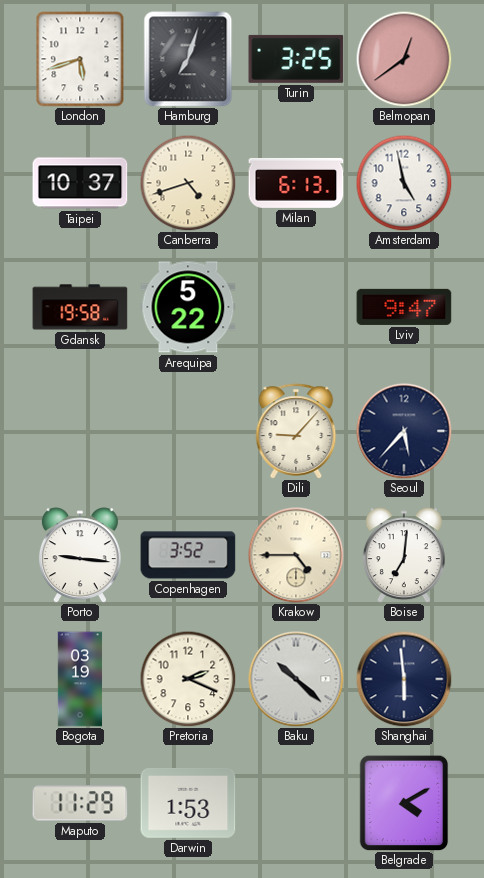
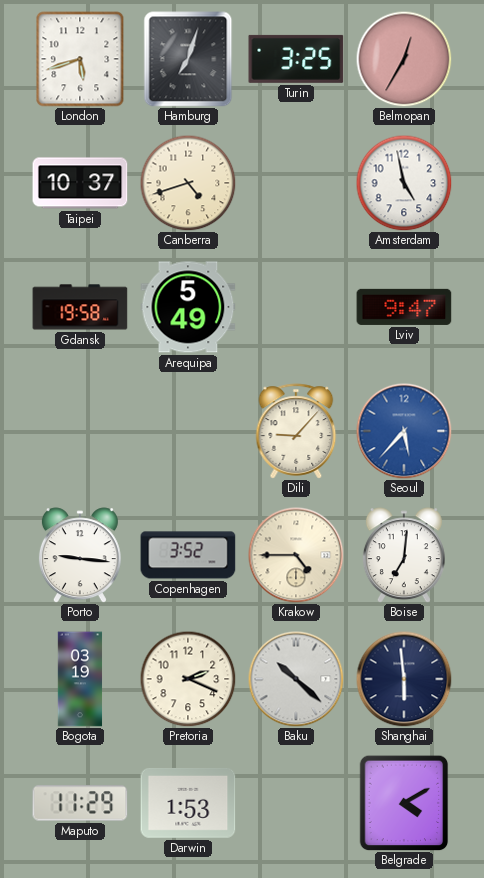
Belmopan: 12:39 -> 12:35 (404, 59)
Milan: 6:13 -> none (296, 183)
Arequipa: 5:22 -> 5:49 (188, 307)
Seoul dial: navy -> blue (404, 431)
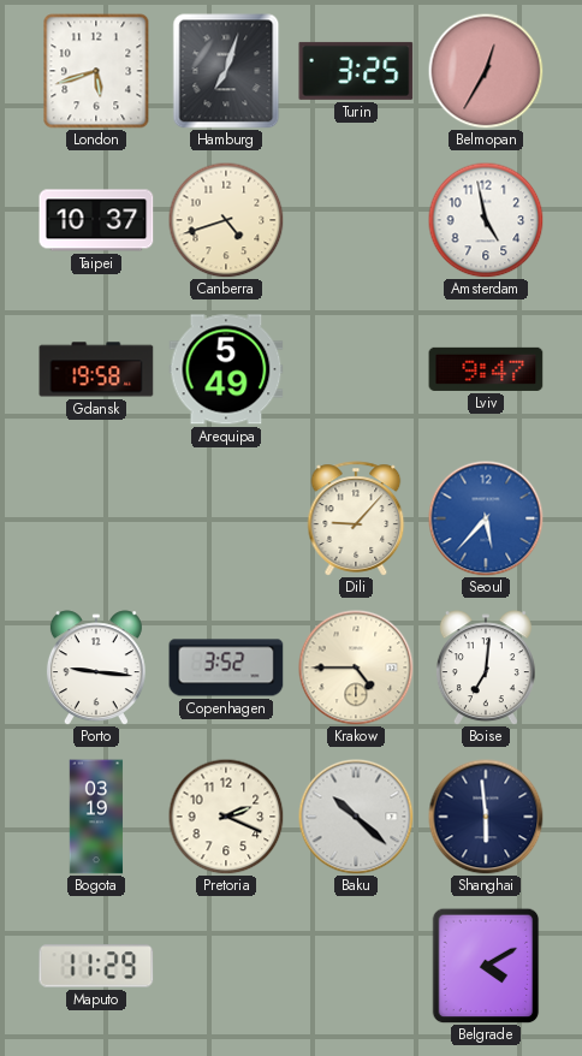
Darwin: 1:53 -> none (188, 803)
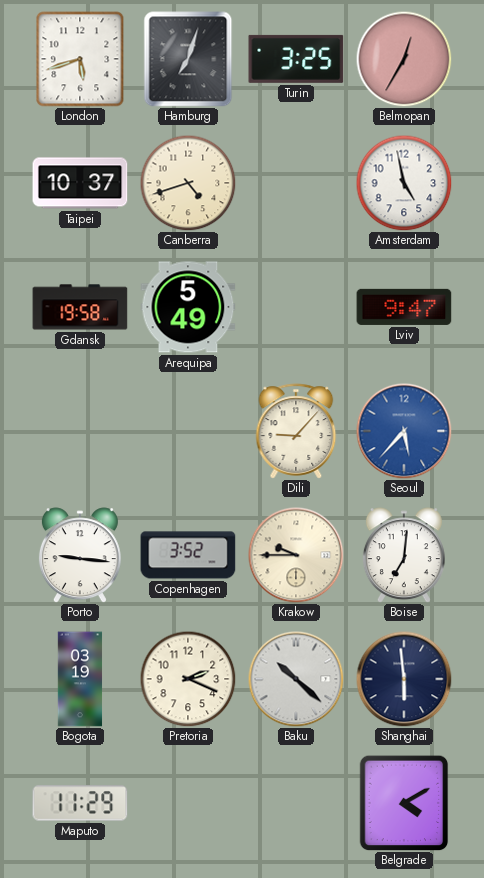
Krakow: 4:45 -> 9:45 (296, 555)
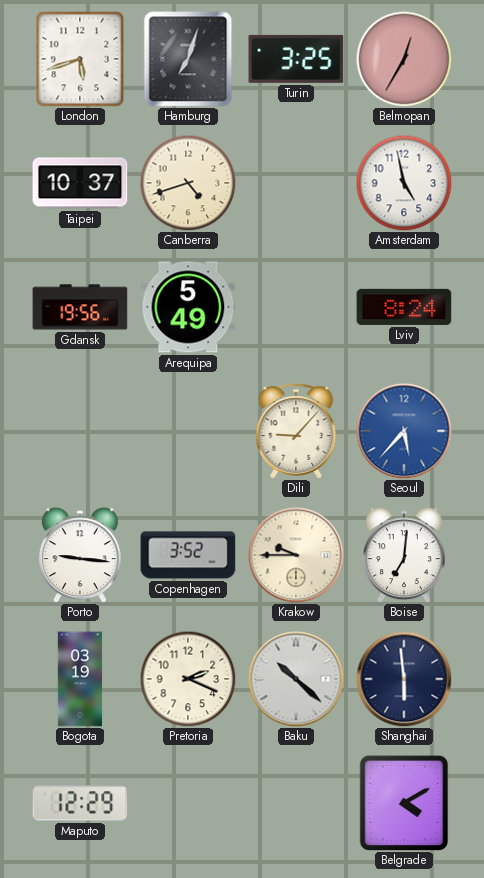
Gdansk: 19:58 -> 19:56 (80, 307)
Lviv: 9:47 -> 8:24 (404, 307)
Maputo: 11:29 -> 12:29 (80, 803)
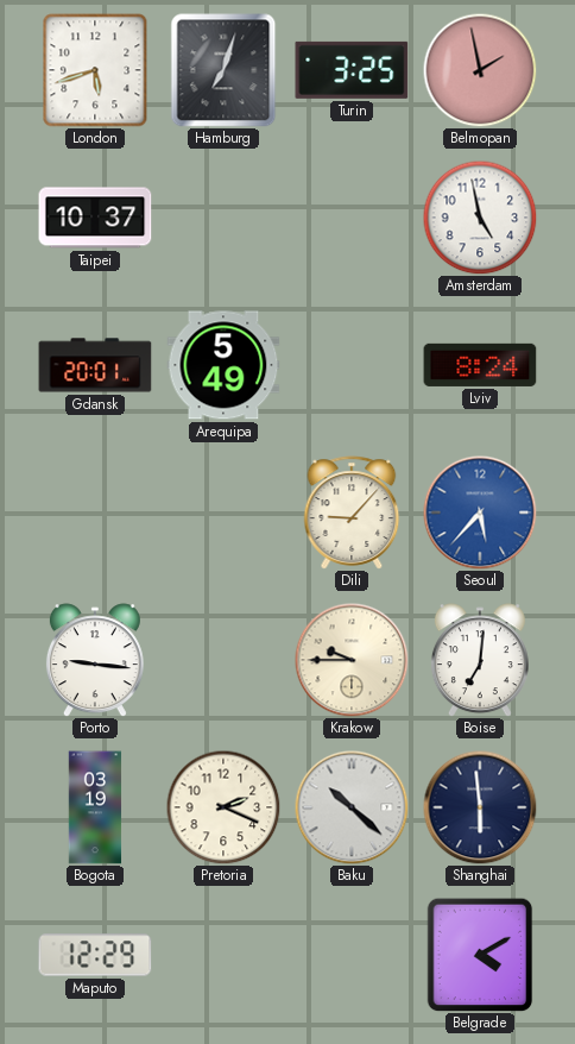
Belmopan: 12:35 -> 1:58 (480, 70)
Canberra: 4:42 -> none (188, 183)
Gdansk: 19:56 -> 20:01 (95, 365)
Copenhagen: 3:52 -> none (188, 555)
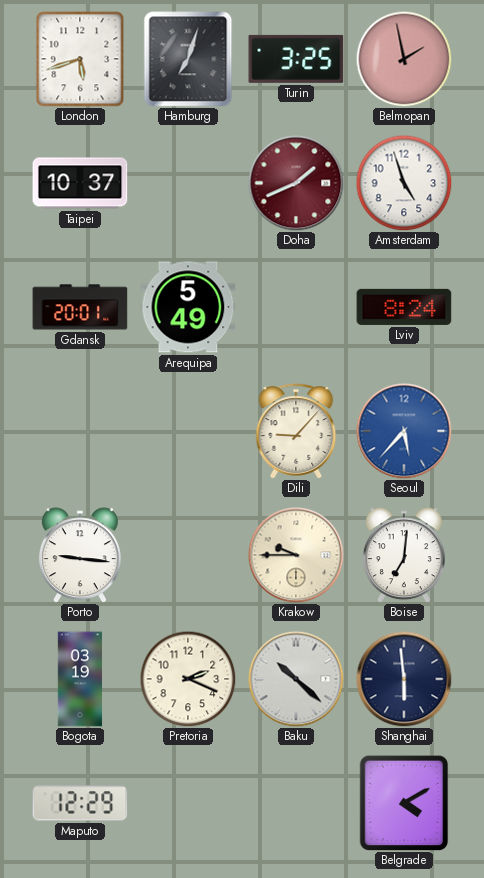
Doha: none -> 1:41 (296, 183)
Amsterdam: 4:58 -> 4:57 (404, 183)
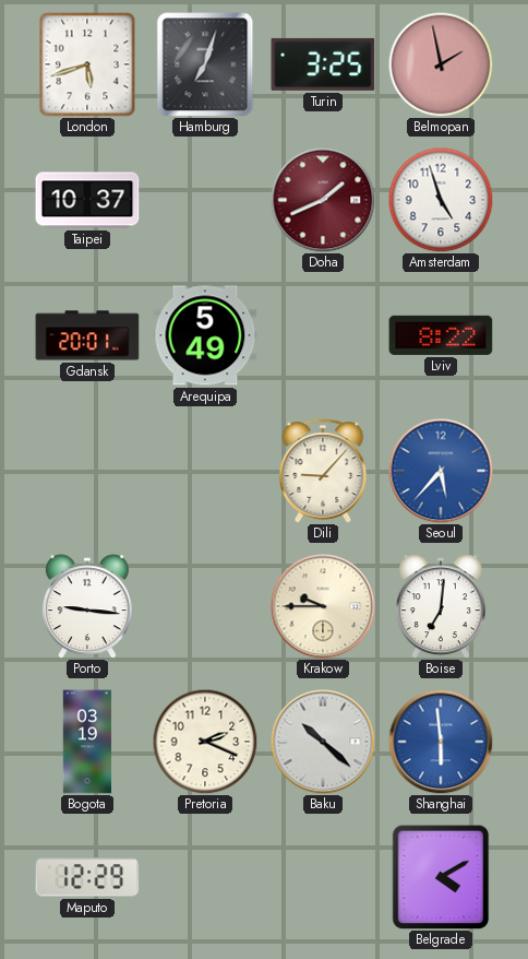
Lviv: 8:24 -> 8:22 (441, 335)
Shanghai dial: navy -> blue (441, 742)
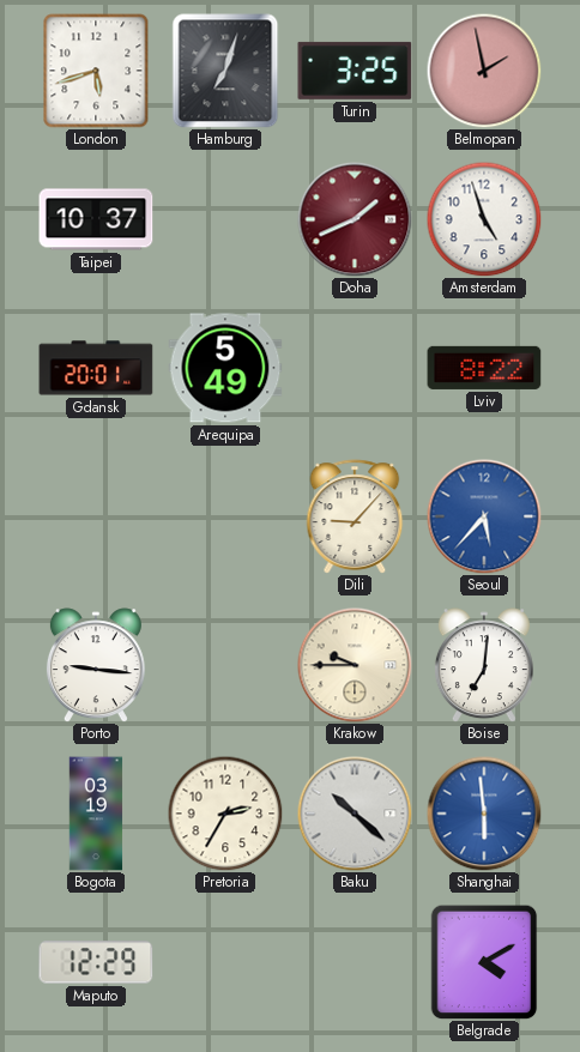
Pretoria: 2:19 -> 2:35 (225, 814)
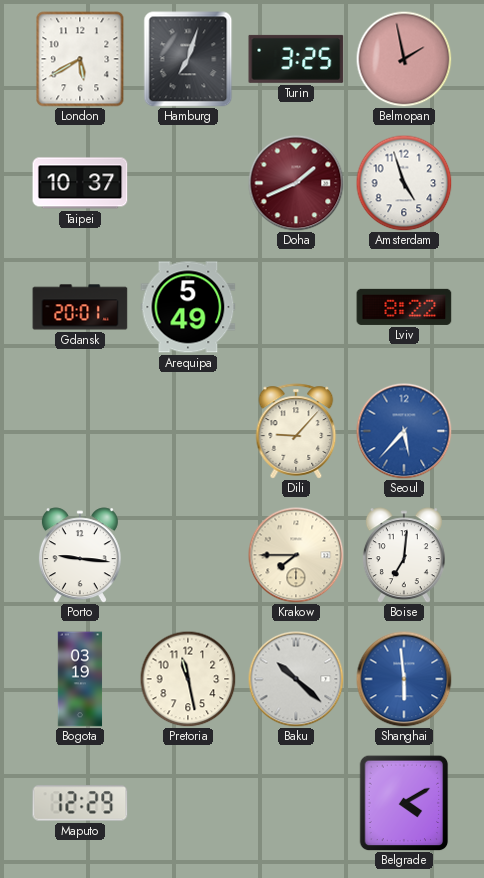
London: 5:42 -> 5:40 (80, 59)
Krakow: 9:45 -> 7:45 (296, 555)
Pretoria: 2:35 -> 11:28 (188, 679)
